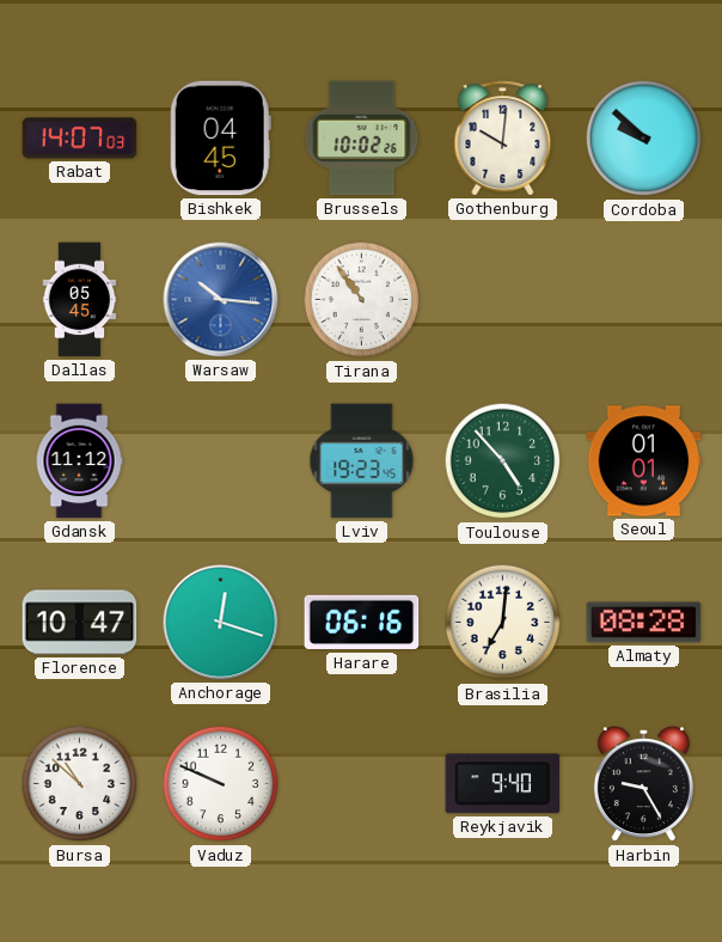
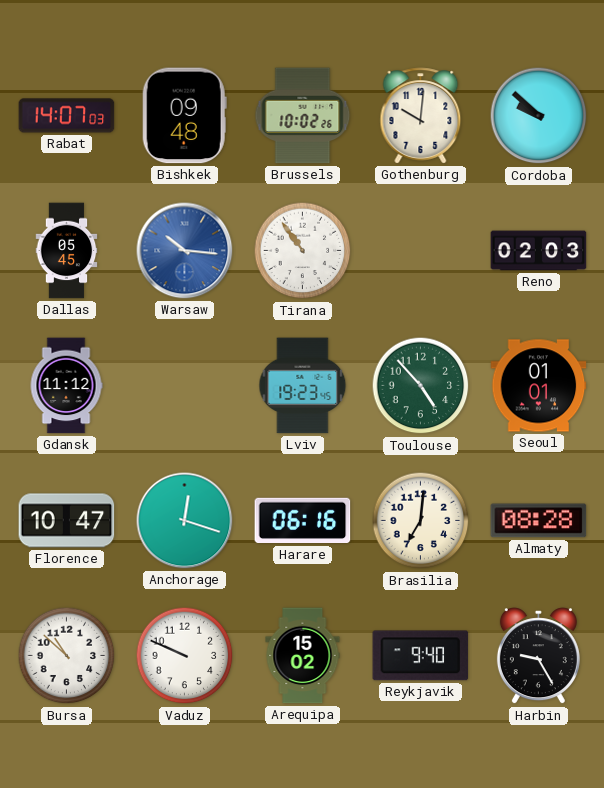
Bishkek: 04:45 -> 09:48 (184, 116)
Reno: none -> 02:03 (539, 251)
Arequipa: none -> 15:02 (303, 656)
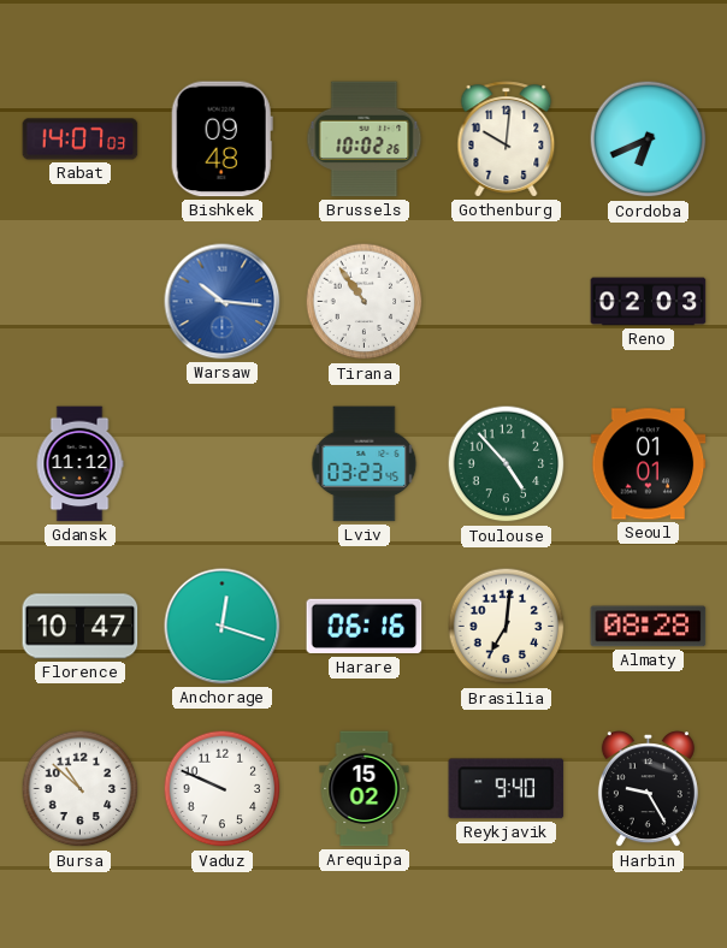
Cordoba: 9:52 -> 6:41 (649, 140)
Dallas: 05:45 -> none (67, 251)
Lviv: 19:23 -> 03:23 (365, 464)
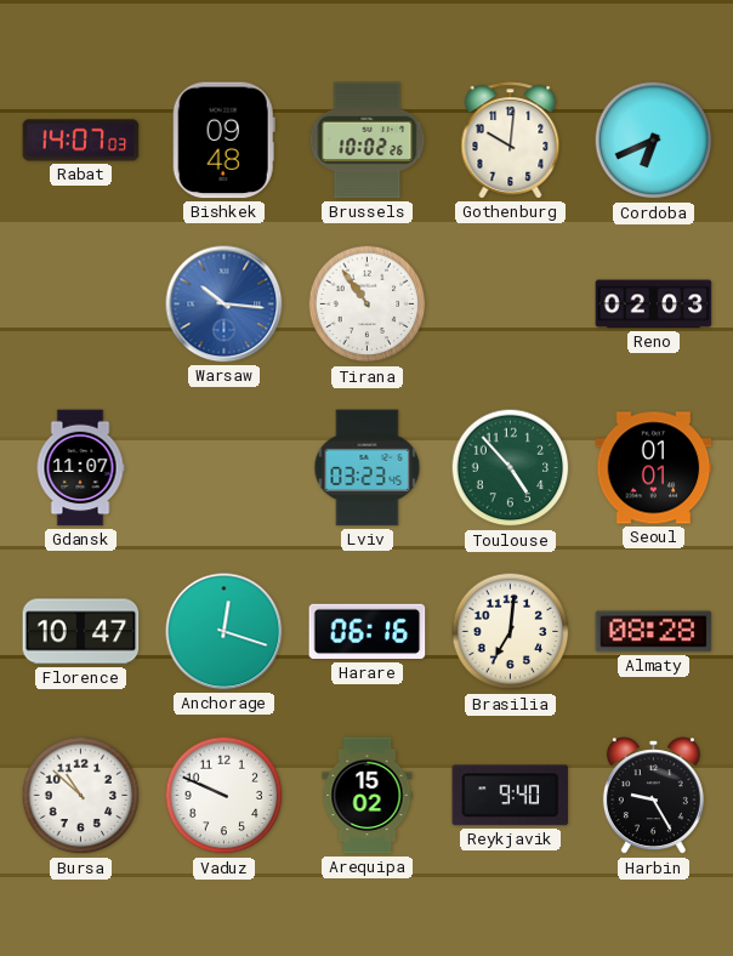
Gdansk: 11:12 -> 11:07 (80, 468)
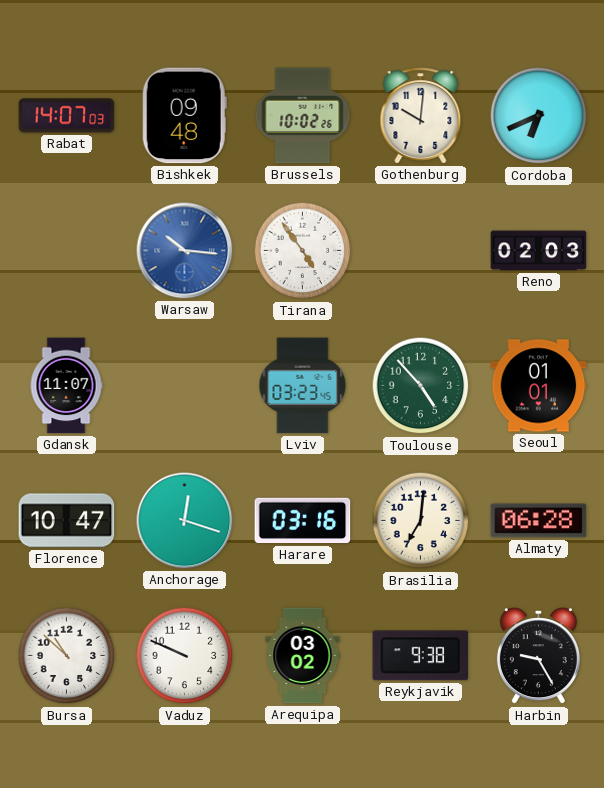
Tirana: 10:54 -> 4:54 (303, 251)
Harare: 06:16 -> 03:16 (303, 521)
Almaty: 08:28 -> 06:28 (539, 521)
Arequipa: 15:02 -> 03:02 (303, 656)
Reykjavik: 9:40 -> 9:38 (421, 656)
